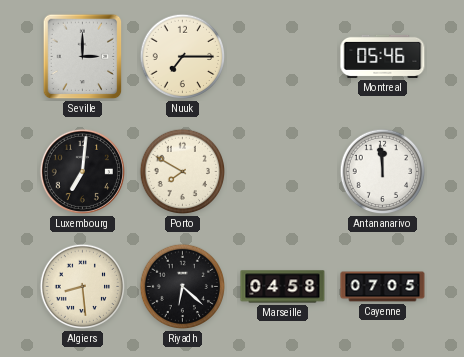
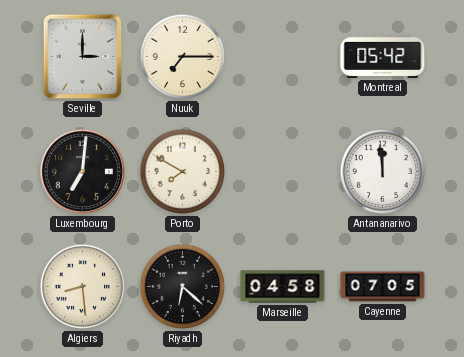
Montreal: 05:46 -> 05:42 (383, 56)
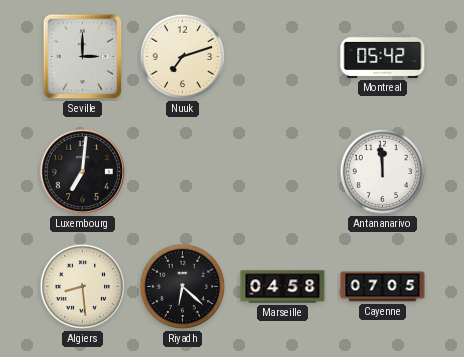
Nuuk: 7:15 -> 7:12 (183, 57)
Porto: 7:50 -> none (183, 172)
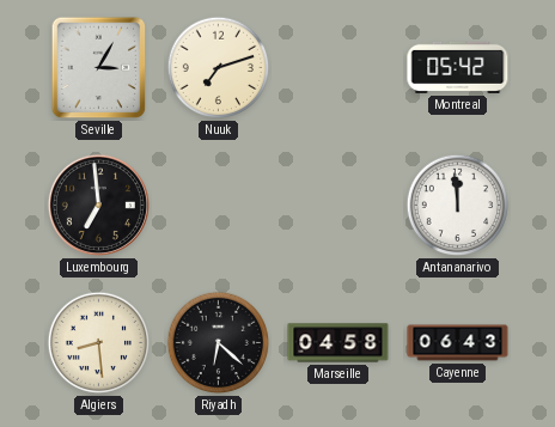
Seville: 3:00 -> 3:05 (99, 68)
Luxembourg: 7:01 -> 6:59 (98, 205)
Cayenne: 07:05 -> 06:43 (458, 343)
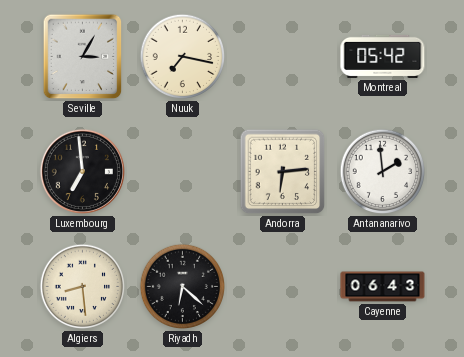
Nuuk: 7:12 -> 7:17 (183, 57)
Andorra: none -> 6:14 (283, 172)
Antananarivo: 11:59 -> 1:59 (383, 172)
Marseille: 04:58 -> none (339, 343)
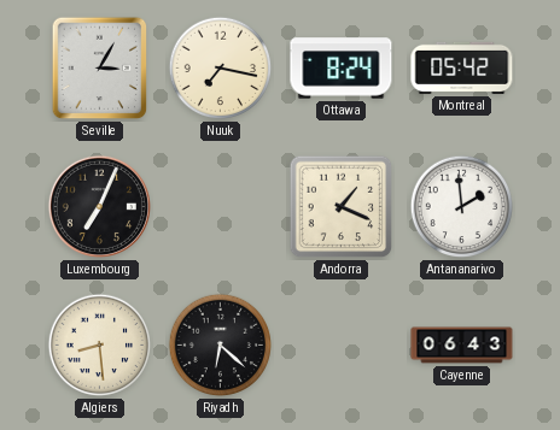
Ottawa: none -> 8:24 (342, 69)
Luxembourg: 6:59 -> 7:04 (99, 206)
Andorra: 6:14 -> 1:19 (342, 207)
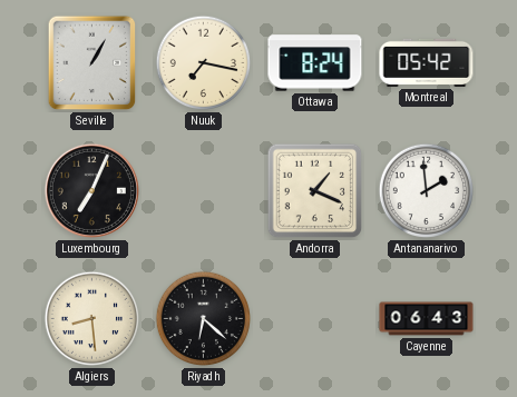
Seville: 3:05 -> 1:05 (92, 63)
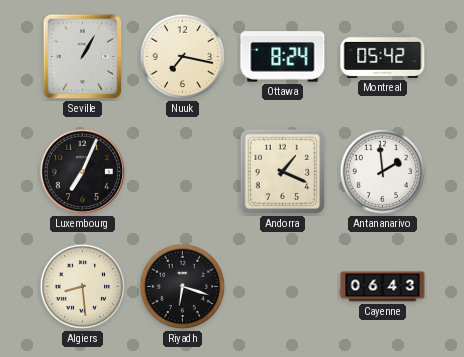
Riyadh: 6:22 -> 6:18 (183, 287)
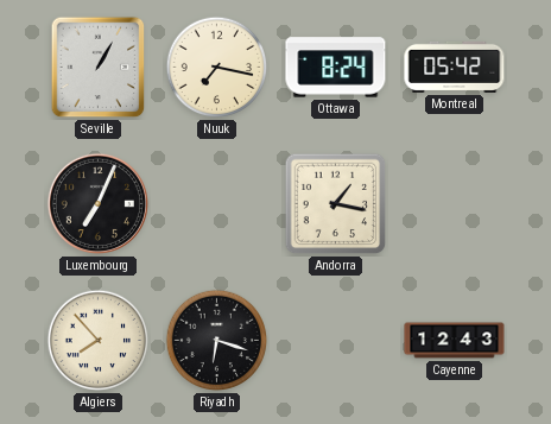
Andorra: 1:19 -> 1:17 (336, 204)
Antananarivo: 1:59 -> none (383, 172)
Algiers: 8:29 -> 7:53 (99, 341)
Cayenne: 06:43 -> 12:43 (455, 341)
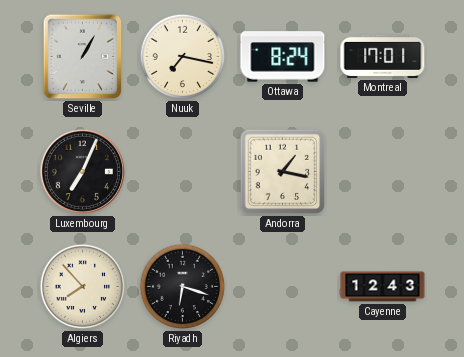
Montreal: 05:42 -> 17:01 (383, 56)
